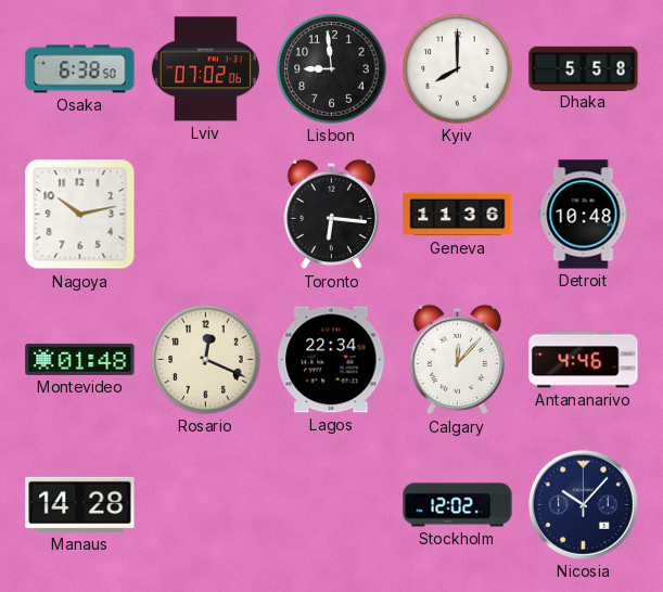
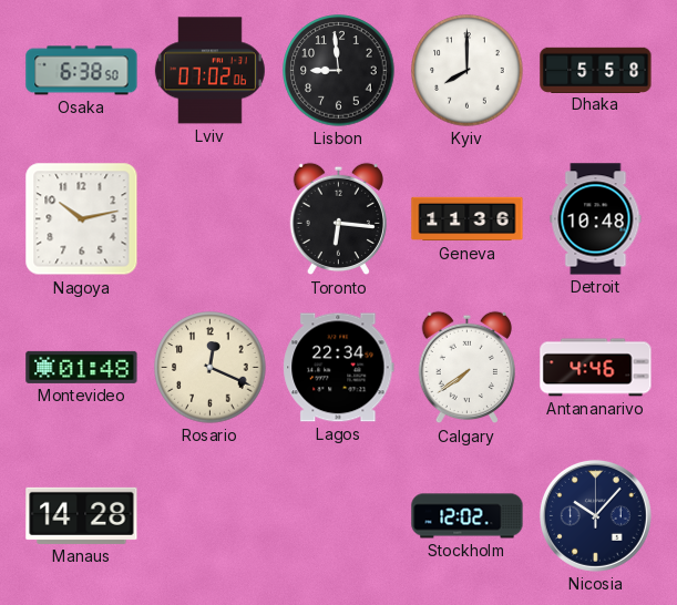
Calgary: 12:07 -> 7:39 (466, 368)
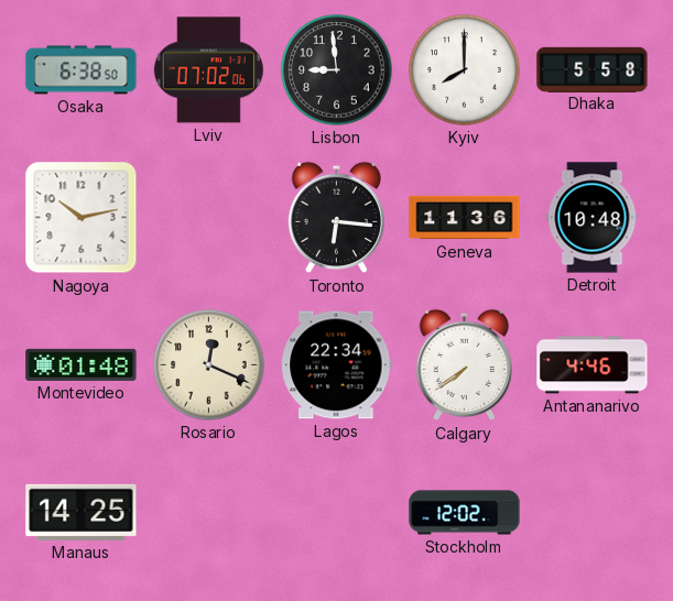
Manaus: 14:28 -> 14:25 (82, 512)
Nicosia: 10:07 -> none (595, 515)
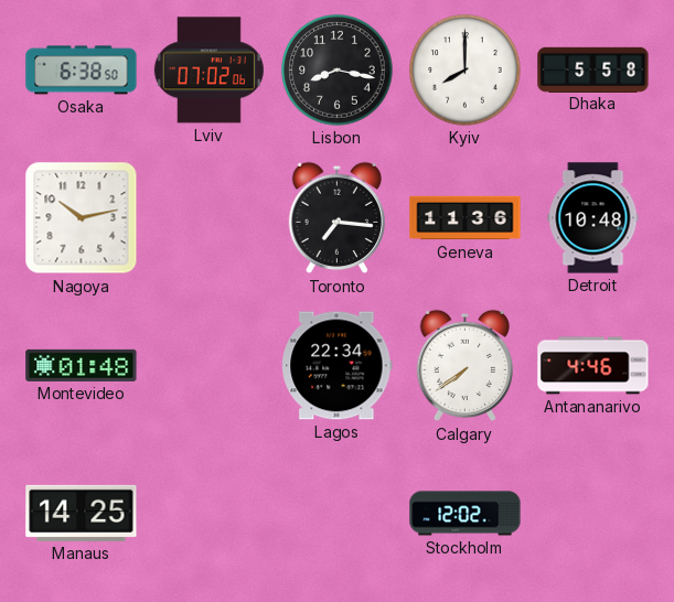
Lisbon: 8:59 -> 8:17 (338, 71)
Toronto: 6:16 -> 7:16 (336, 218)
Rosario: 12:19 -> none (209, 365)
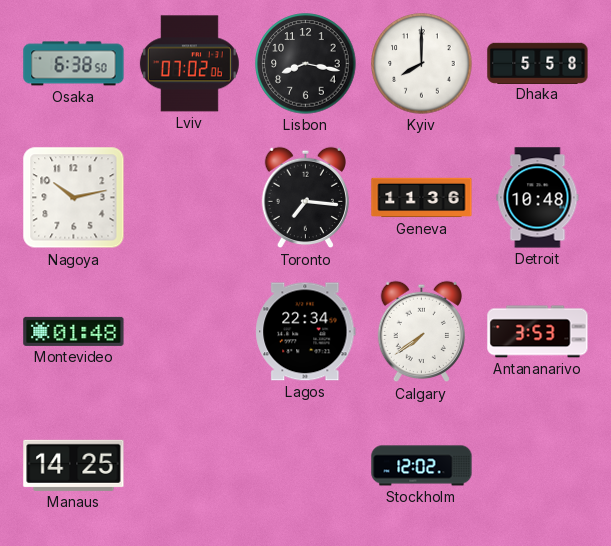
Antananarivo: 4:46 -> 3:53 (538, 332)
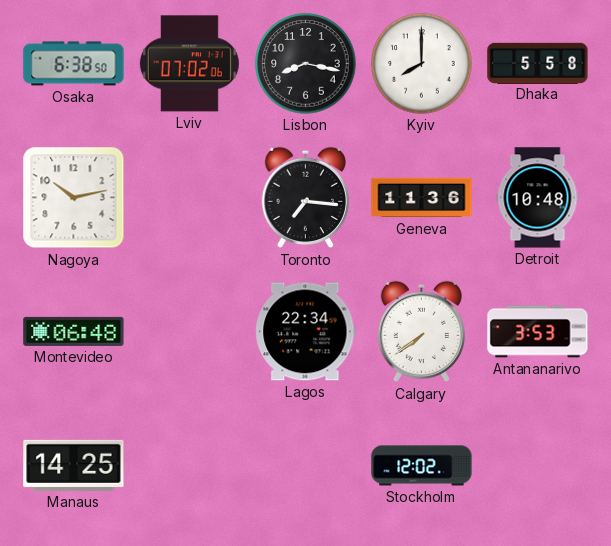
Montevideo: 01:48 -> 06:48 (74, 331)
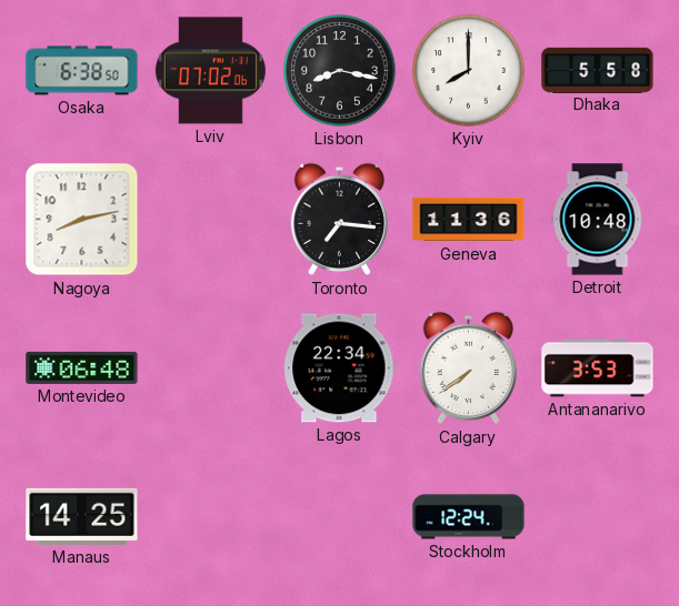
Nagoya: 10:13 -> 8:13 (82, 220)
Stockholm: 12:02 -> 12:24 (469, 517)
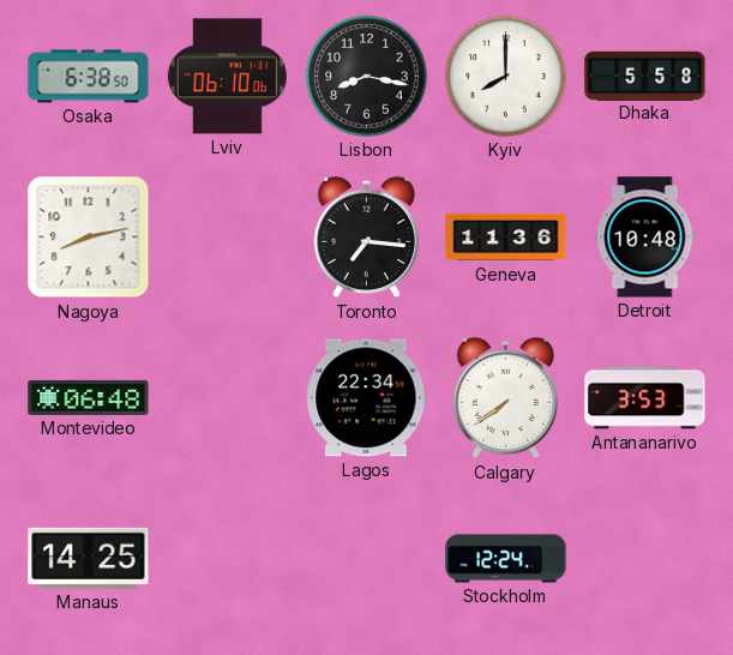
Lviv: 07:02 -> 06:10 (227, 77)
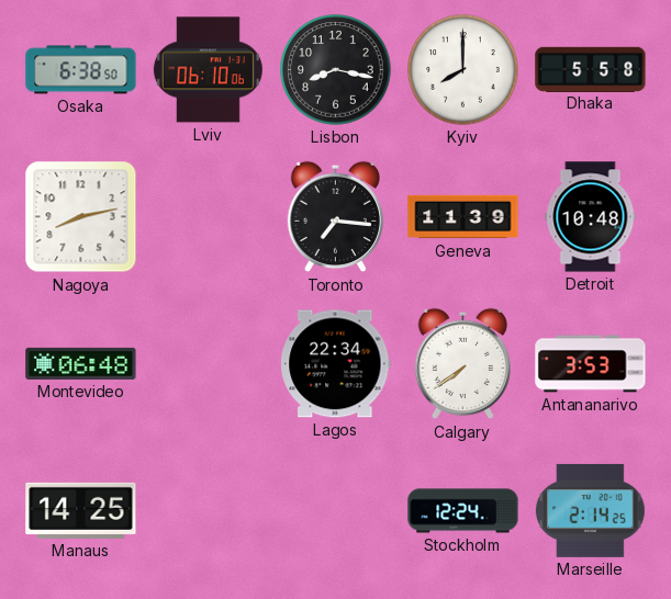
Geneva: 11:36 -> 11:39 (463, 217)
Marseille: none -> 2:14 (590, 510)
